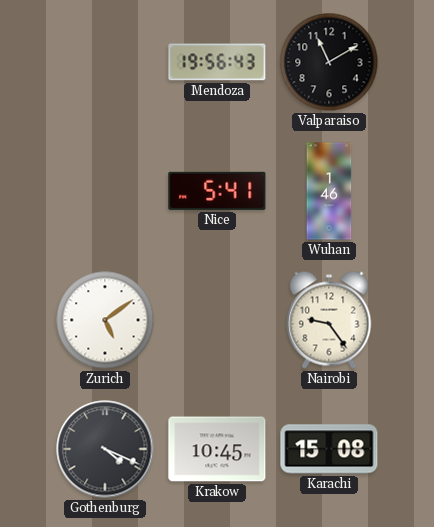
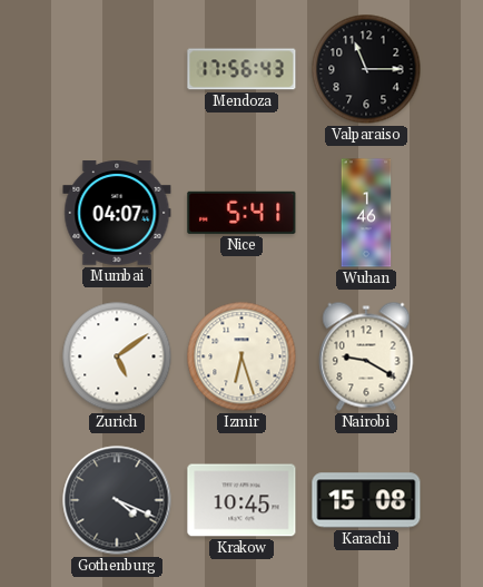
Mendoza: 19:56 -> 17:56 (241, 69)
Valparaiso: 11:10 -> 11:15 (366, 69)
Mumbai: none -> 04:07 (117, 213)
Izmir: none -> 6:27 (241, 356)
Nairobi: 9:24 -> 9:20 (366, 356)
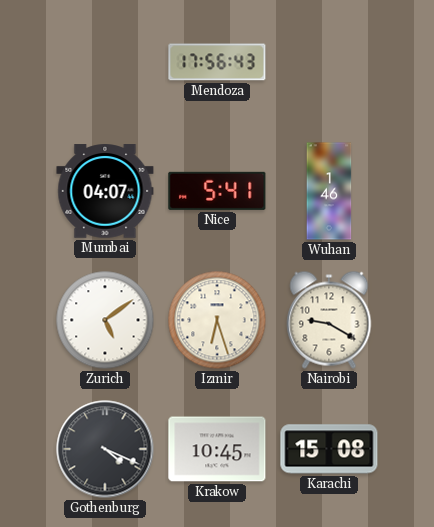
Valparaiso: 11:15 -> none (366, 69)
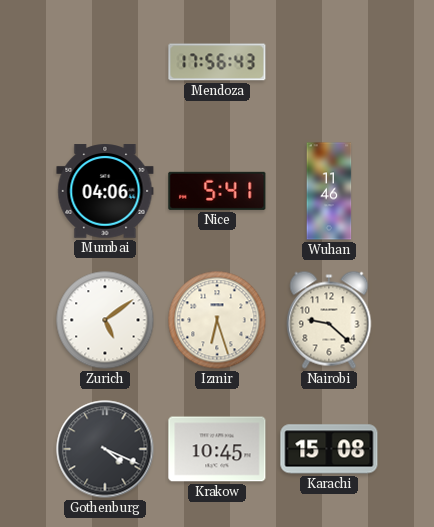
Mumbai: 04:07 -> 04:06 (105, 191)
Wuhan: 1:46 -> 11:46 (329, 191)
Nairobi: 9:20 -> 9:22 (329, 320)
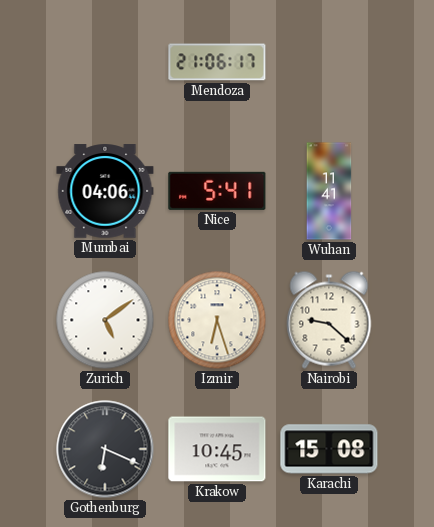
Mendoza: 17:56 -> 21:06 (217, 62)
Wuhan: 11:46 -> 11:41 (329, 191)
Gothenburg: 4:19 -> 6:19 (105, 449)
